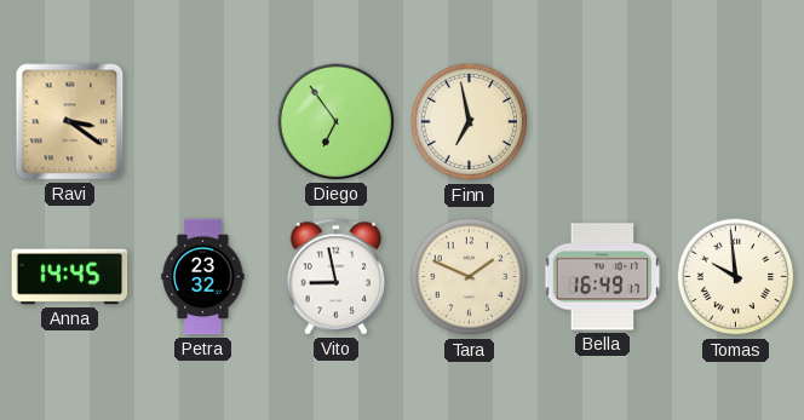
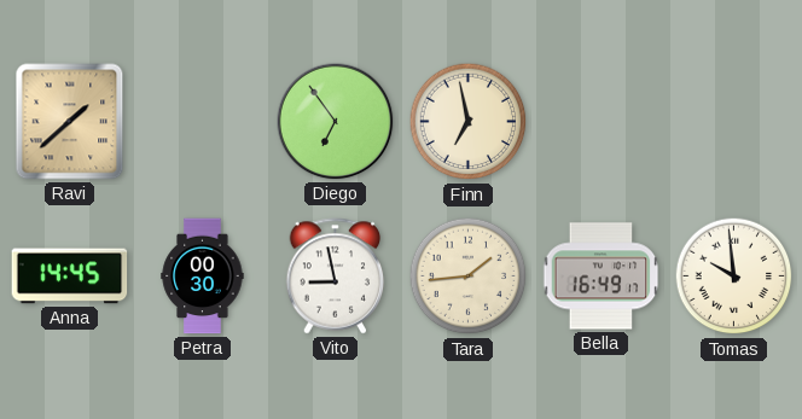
Ravi: 3:21 -> 1:38 (70, 122)
Petra: 23:32 -> 00:30 (203, 277)
Tara: 1:49 -> 1:44 (469, 277)
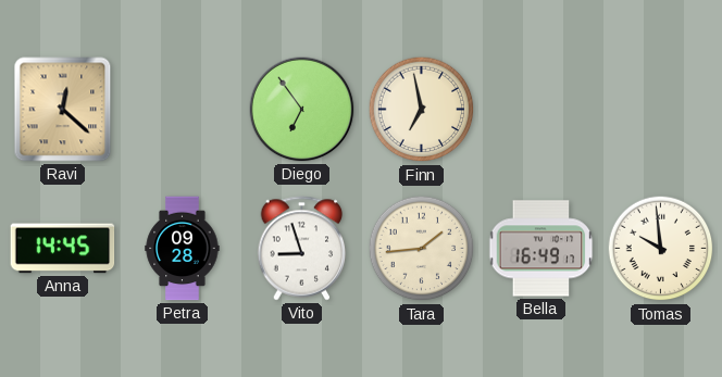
Ravi: 1:38 -> 12:22 (63, 110)
Petra: 00:30 -> 09:28 (183, 249)
Vito: 8:58 -> 8:57 (302, 249)
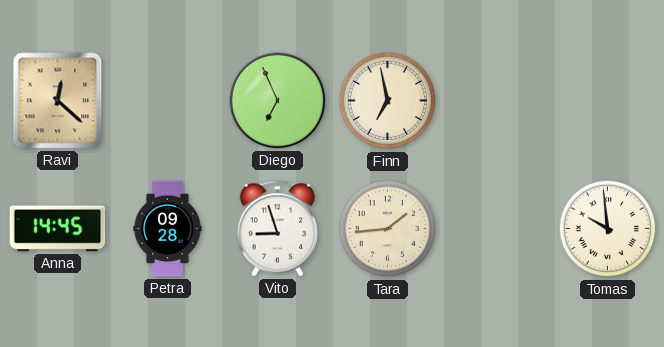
Diego: 6:54 -> 6:56 (278, 101)
Bella: 16:49 -> none (541, 249)
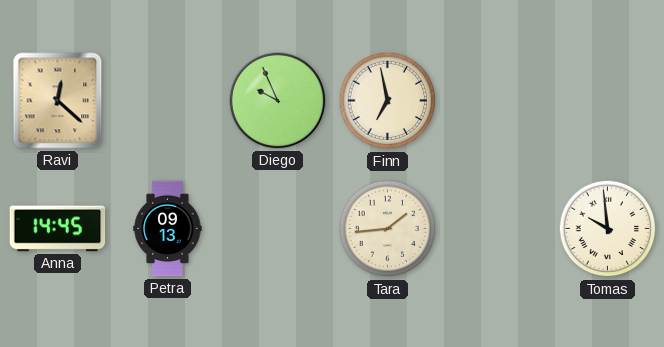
Diego: 6:56 -> 9:56 (278, 101)
Petra: 09:28 -> 09:13 (168, 229)
Vito: 8:57 -> none (278, 229)
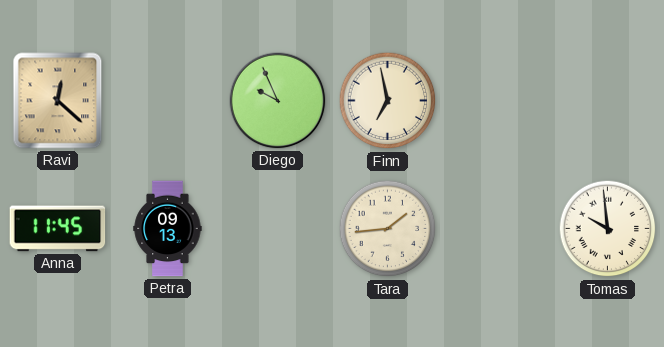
Anna: 14:45 -> 11:45 (58, 229)
